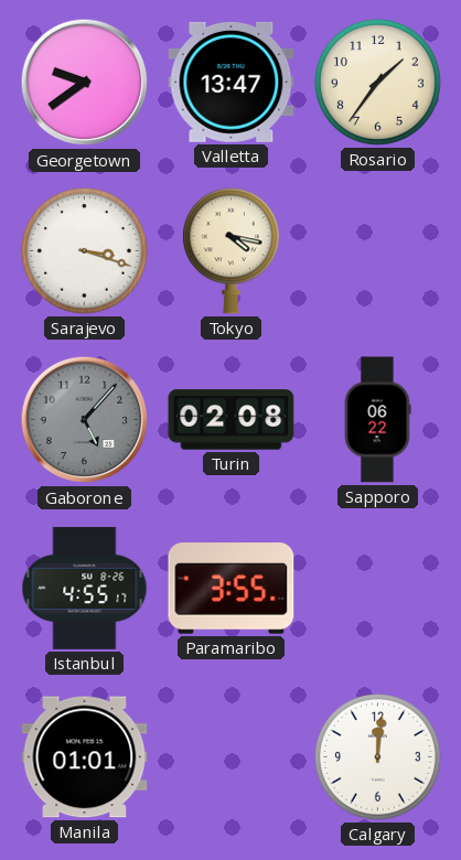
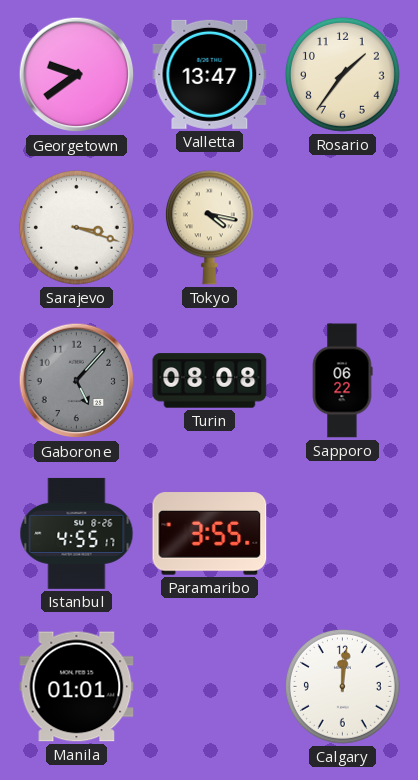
Turin: 02:08 -> 08:08 (210, 381)
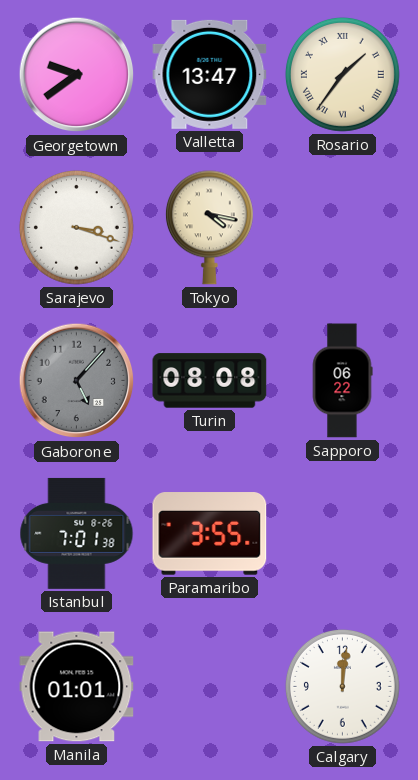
Rosario numerals: Arabic -> Roman (342, 74)
Istanbul: 4:55 -> 7:01 (77, 533)
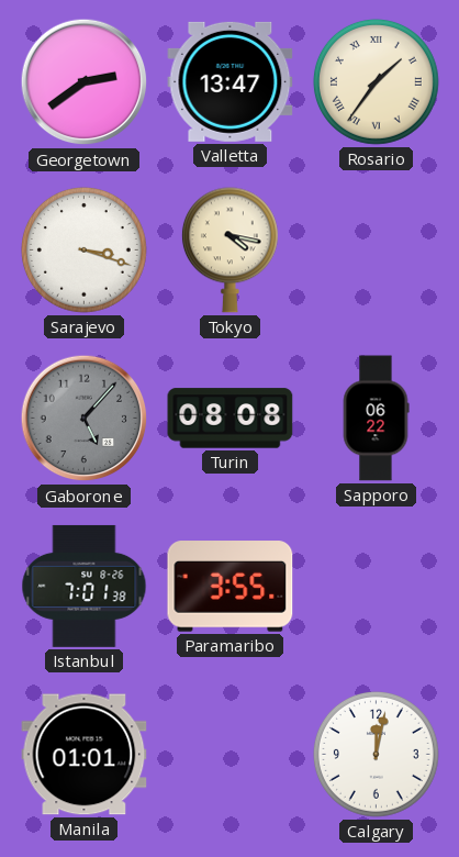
Georgetown: 9:39 -> 2:39 (85, 82)
Calgary: 12:01 -> 12:02 (376, 754)
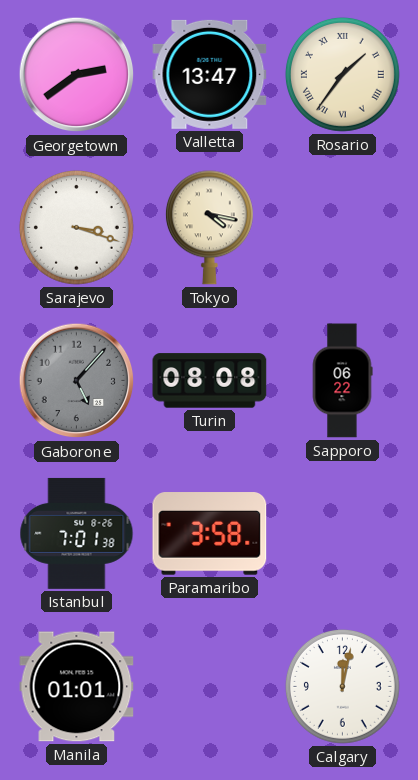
Paramaribo: 3:55 -> 3:58 (210, 534)
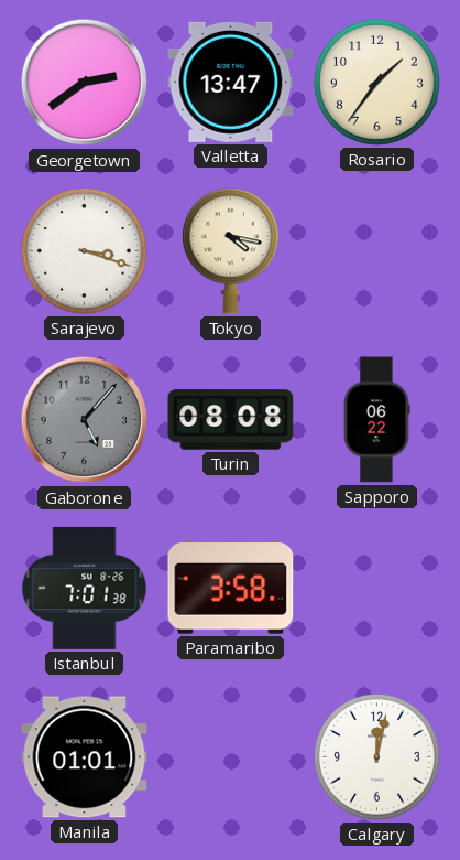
Rosario numerals: Roman -> Arabic (376, 82)
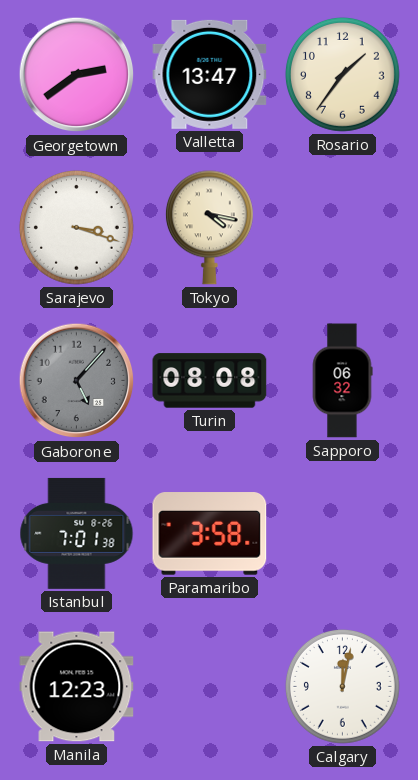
Sapporo: 06:22 -> 06:32 (342, 381)
Manila: 01:01 -> 12:23 (77, 687)
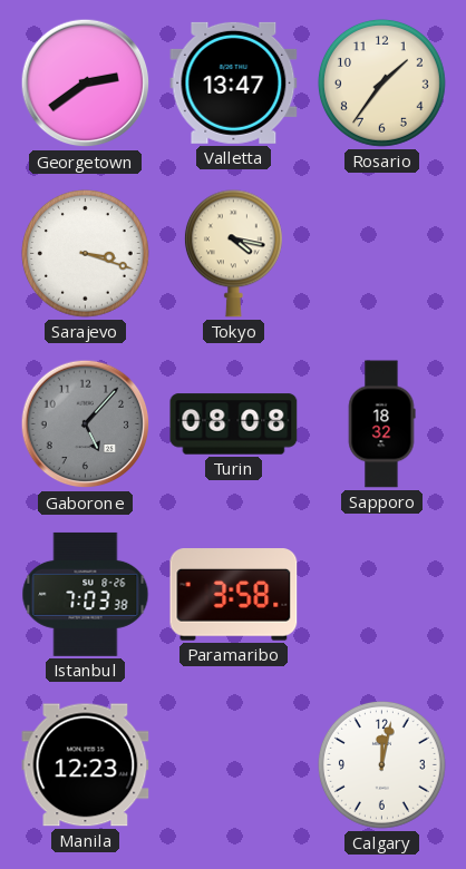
Sapporo: 06:32 -> 18:32 (381, 424)
Istanbul: 7:01 -> 7:03 (86, 594)
